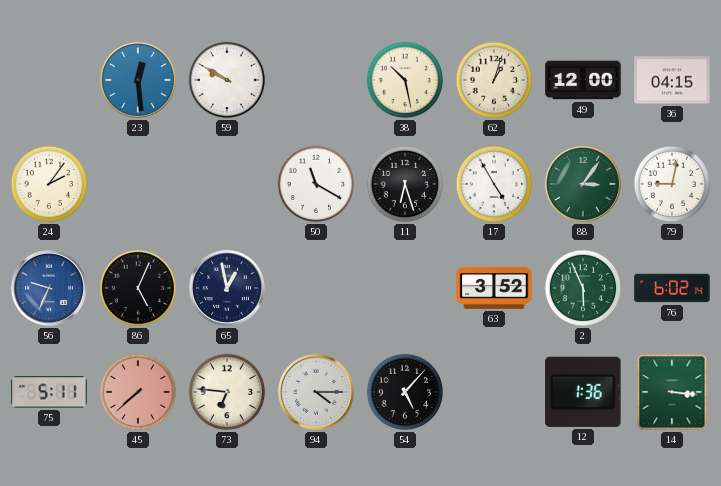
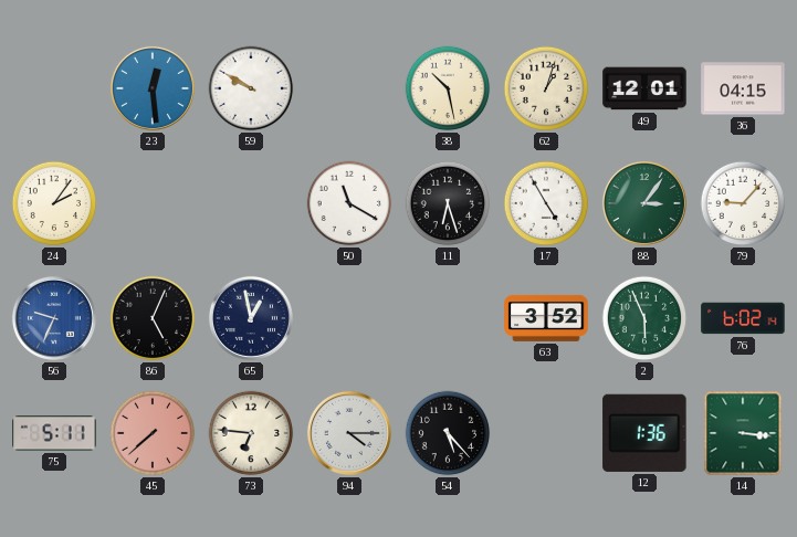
49: 12:00 -> 12:01 (644, 88)
79: 9:02 -> 9:07 (743, 203)
54: 5:07 -> 5:23 (448, 433)
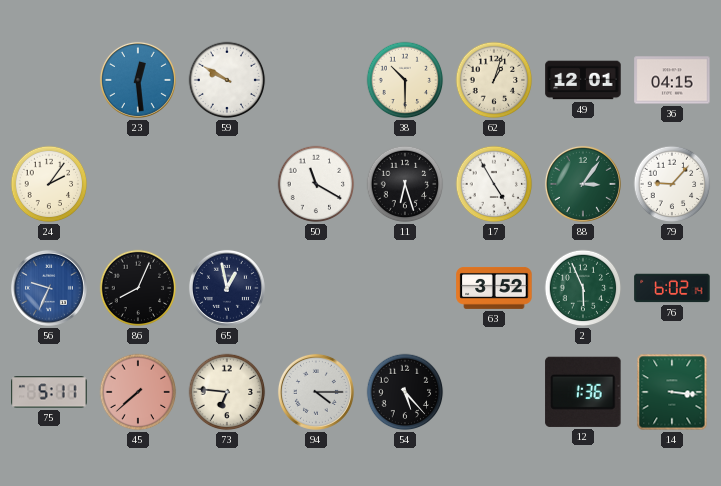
38: 10:28 -> 10:30 (405, 80)
86: 5:04 -> 8:04 (138, 288)
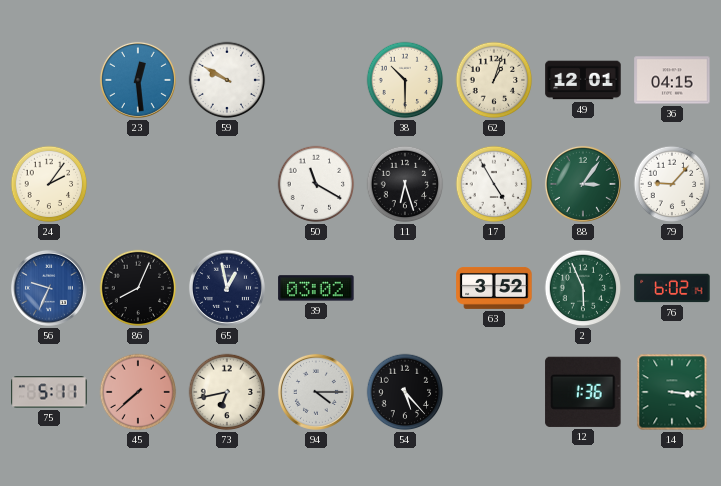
39: none -> 03:02 (316, 288)
73: 6:46 -> 6:43 (227, 392)
